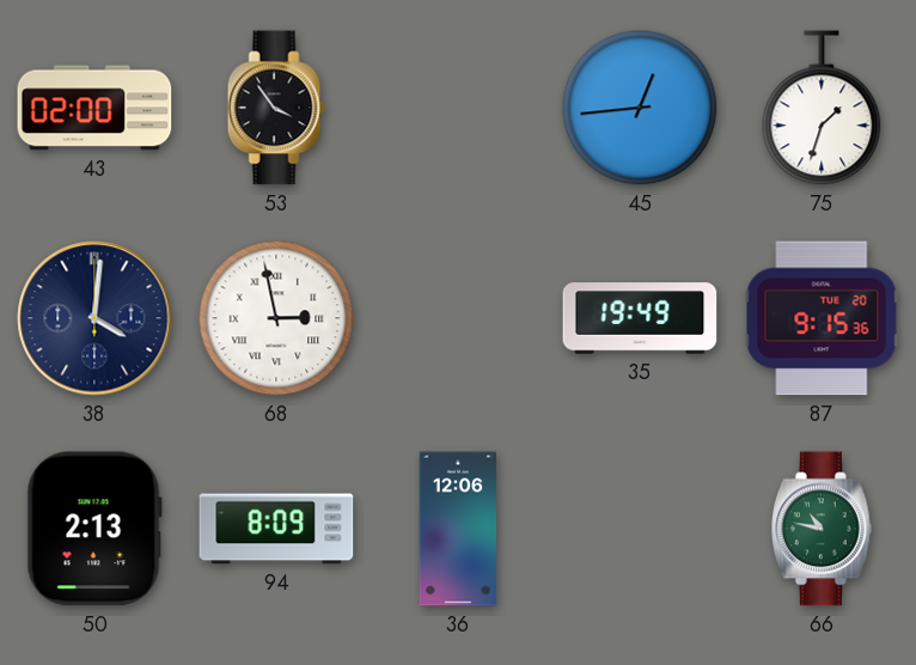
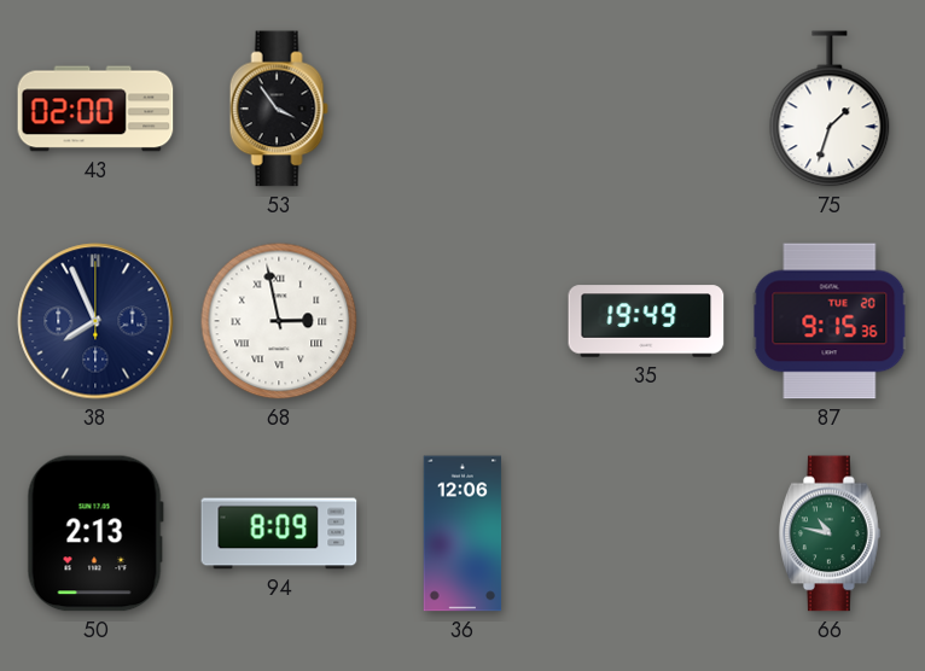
45: 12:44 -> none (640, 108)
38: 4:01 -> 7:56 (95, 321)
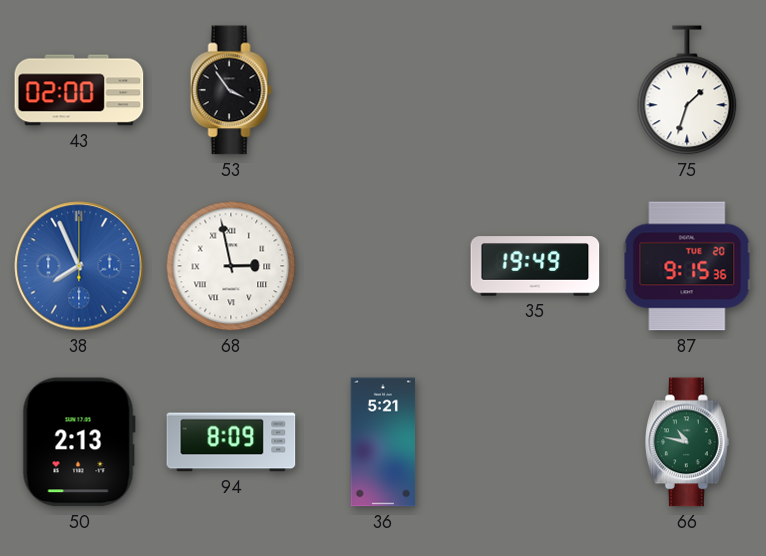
38 dial: navy -> blue (79, 266)
36: 12:06 -> 5:21 (383, 442)
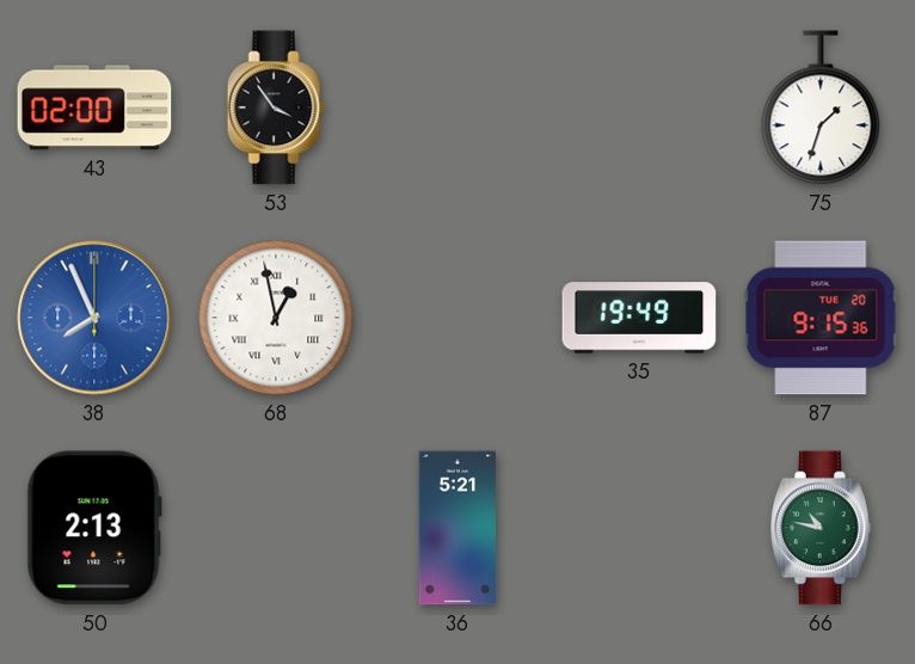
68: 2:58 -> 12:58 (276, 318)
94: 8:09 -> none (231, 442)
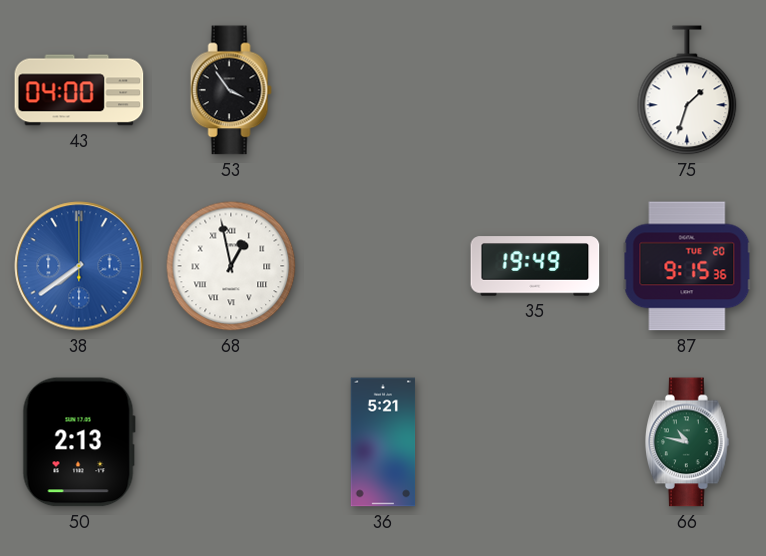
43: 02:00 -> 04:00 (79, 90)
38: 7:56 -> 7:39 (79, 266)
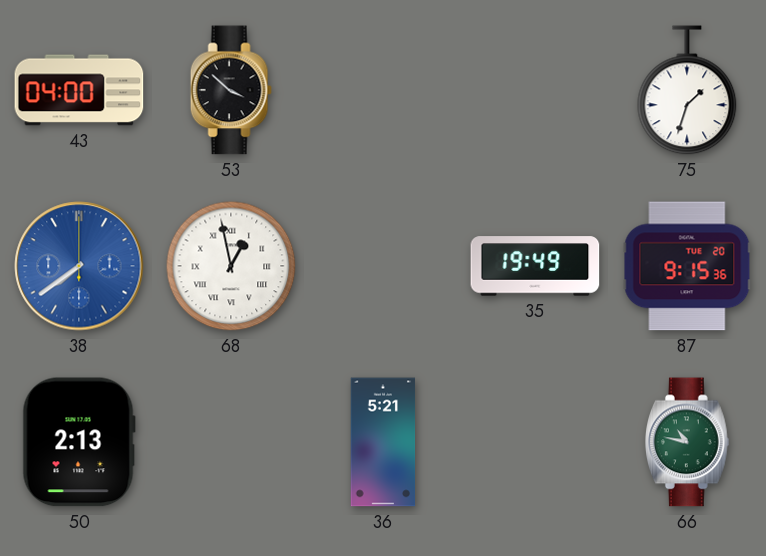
53: 3:54 -> 3:52 (231, 90)
